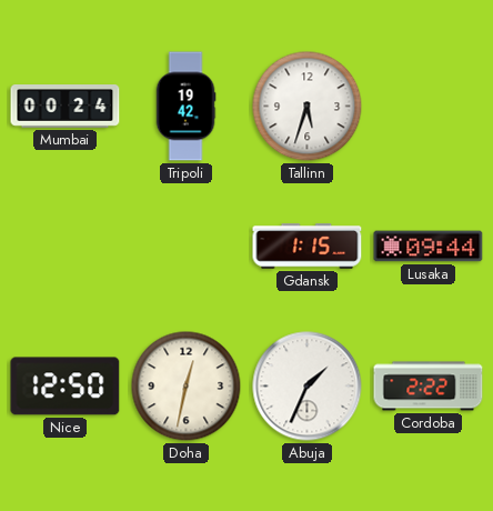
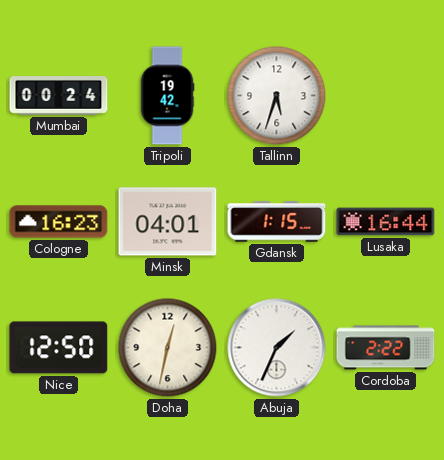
Cologne: none -> 16:23 (59, 222)
Minsk: none -> 04:01 (168, 222)
Lusaka: 09:44 -> 16:44 (386, 222)
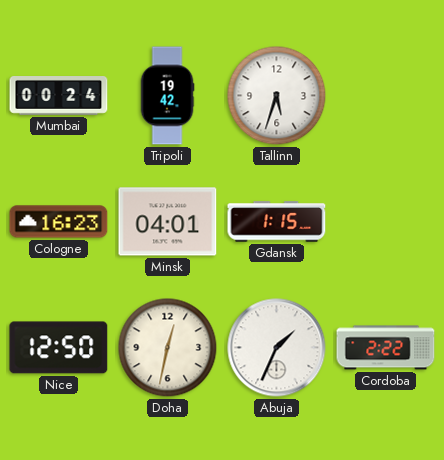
Lusaka: 16:44 -> none (386, 222)
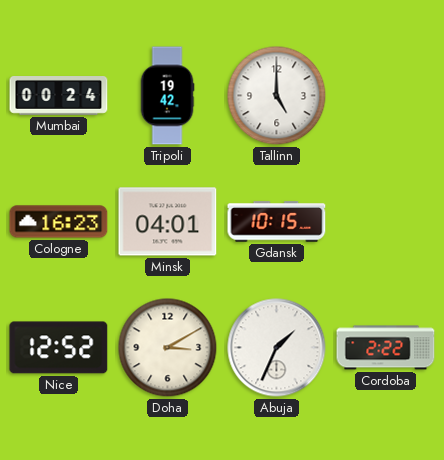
Tallinn: 5:33 -> 5:00 (277, 96)
Gdansk: 1:15 -> 10:15 (277, 222)
Nice: 12:50 -> 12:52 (59, 348)
Doha: 12:32 -> 3:10 (168, 348)
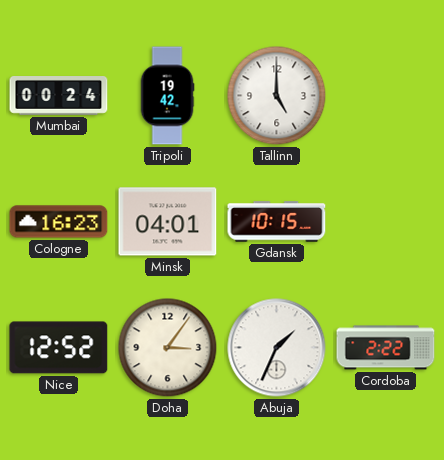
Doha: 3:10 -> 3:06 (168, 348)
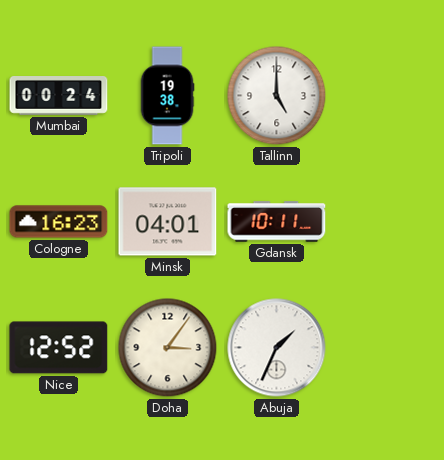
Tripoli: 19:42 -> 19:38 (167, 96)
Gdansk: 10:15 -> 10:11 (277, 222)
Cordoba: 2:22 -> none (386, 348)
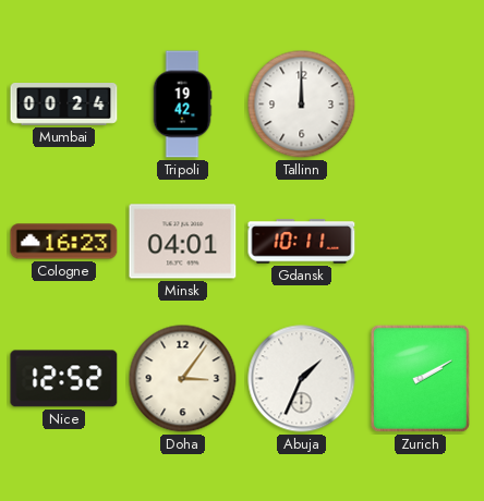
Tripoli: 19:38 -> 19:42 (182, 105)
Tallinn: 5:00 -> 12:00 (302, 105)
Zurich: none -> 2:10 (420, 378)
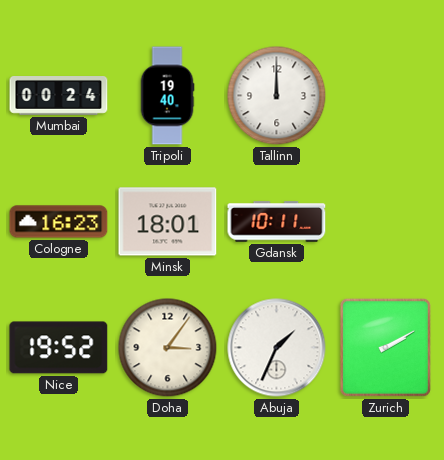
Tripoli: 19:42 -> 19:40 (167, 96)
Minsk: 04:01 -> 18:01 (168, 222)
Nice: 12:52 -> 19:52 (59, 348)
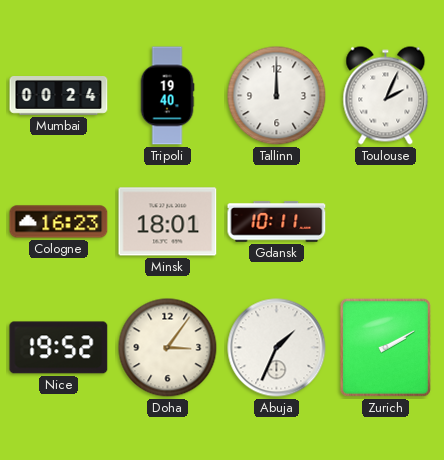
Toulouse: none -> 2:04 (386, 96)
